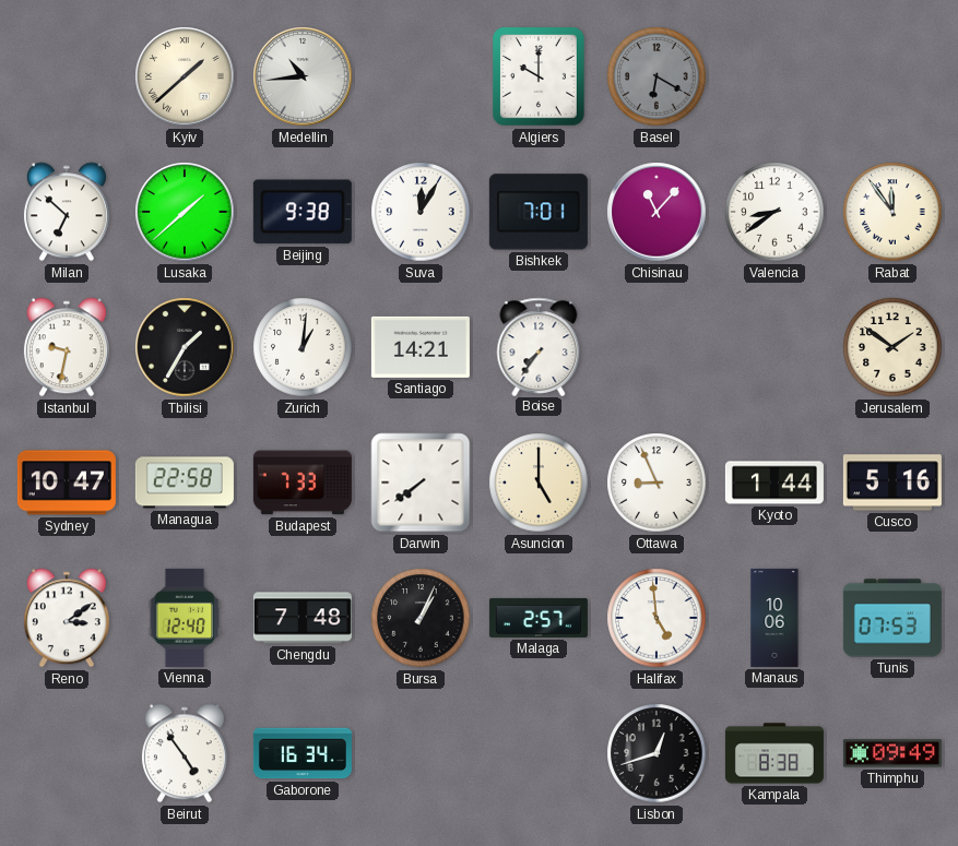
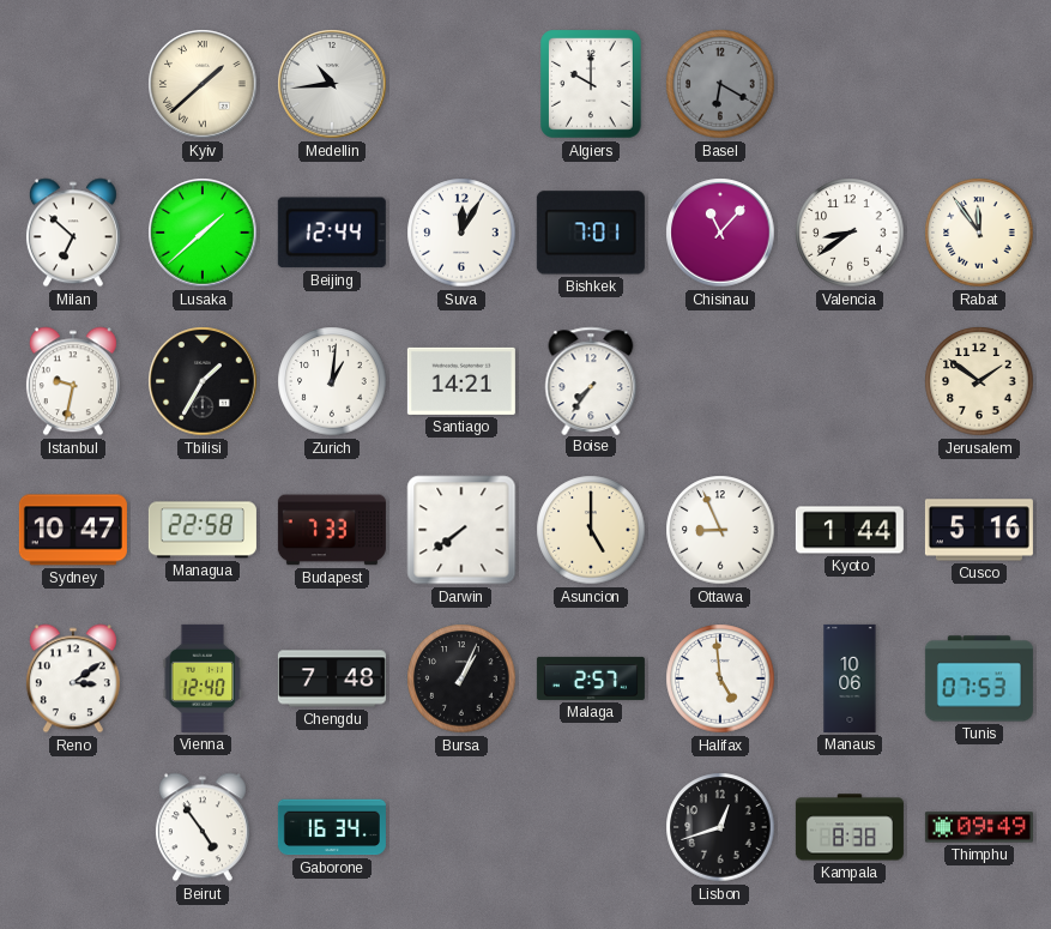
Beijing: 9:38 -> 12:44 (332, 233)
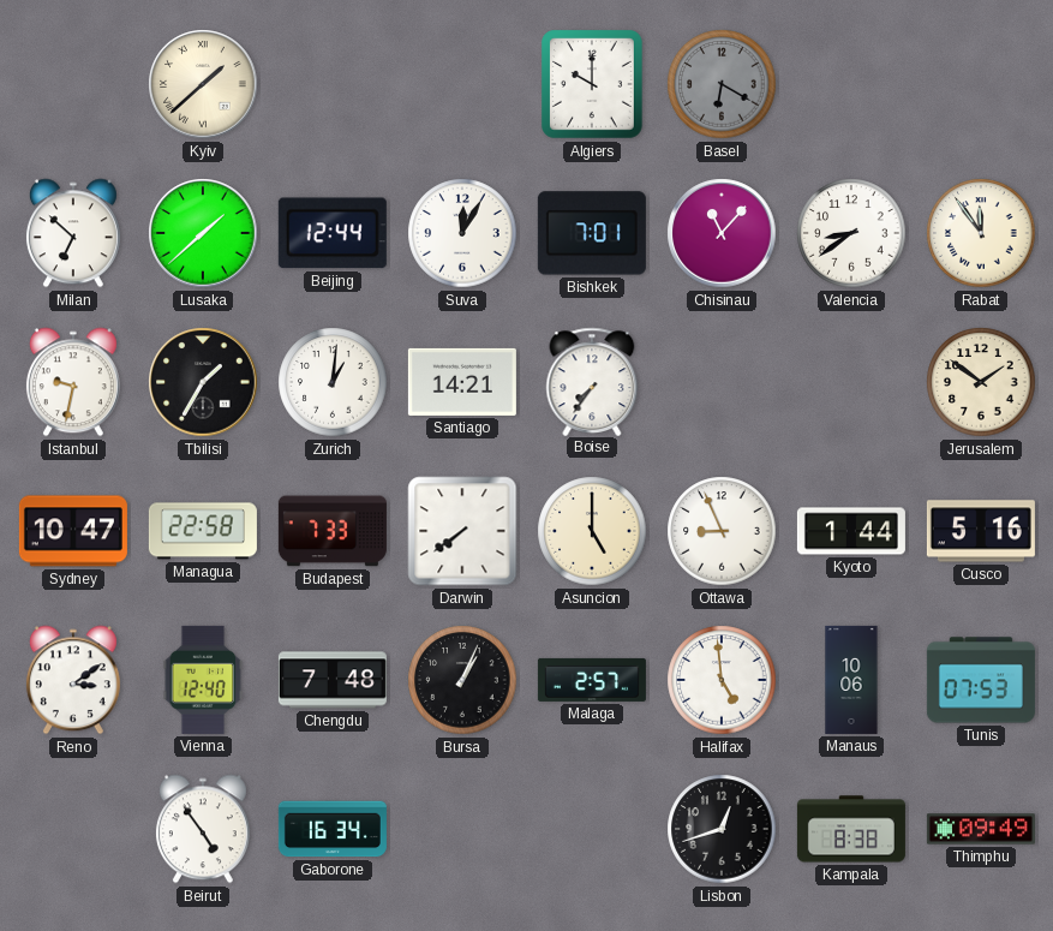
Medellin: 10:44 -> none (332, 84)
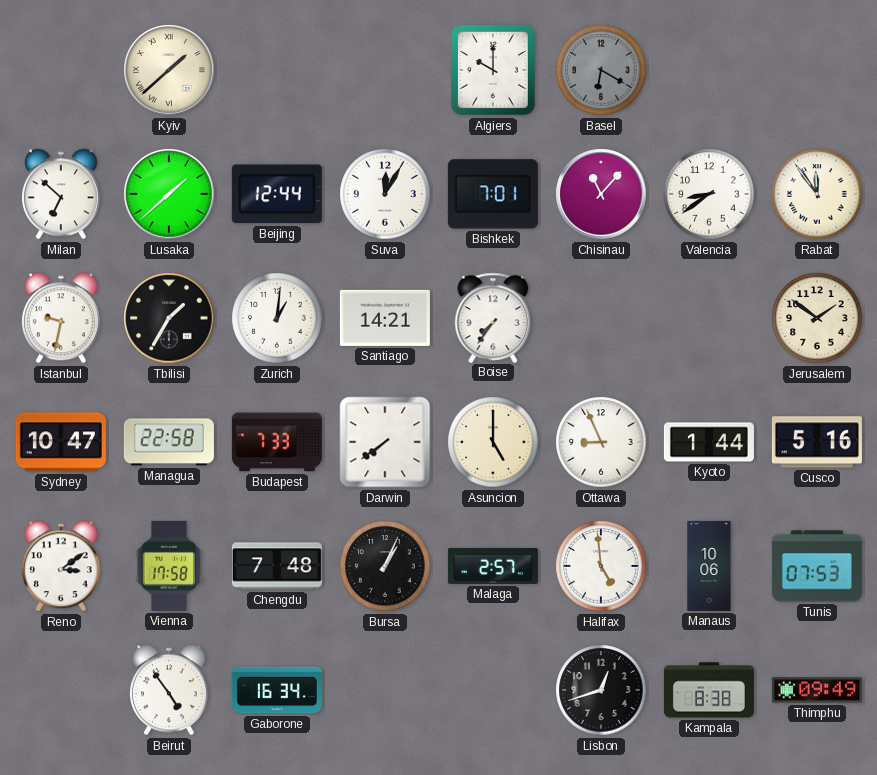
Vienna: 12:40 -> 17:58 (169, 566)
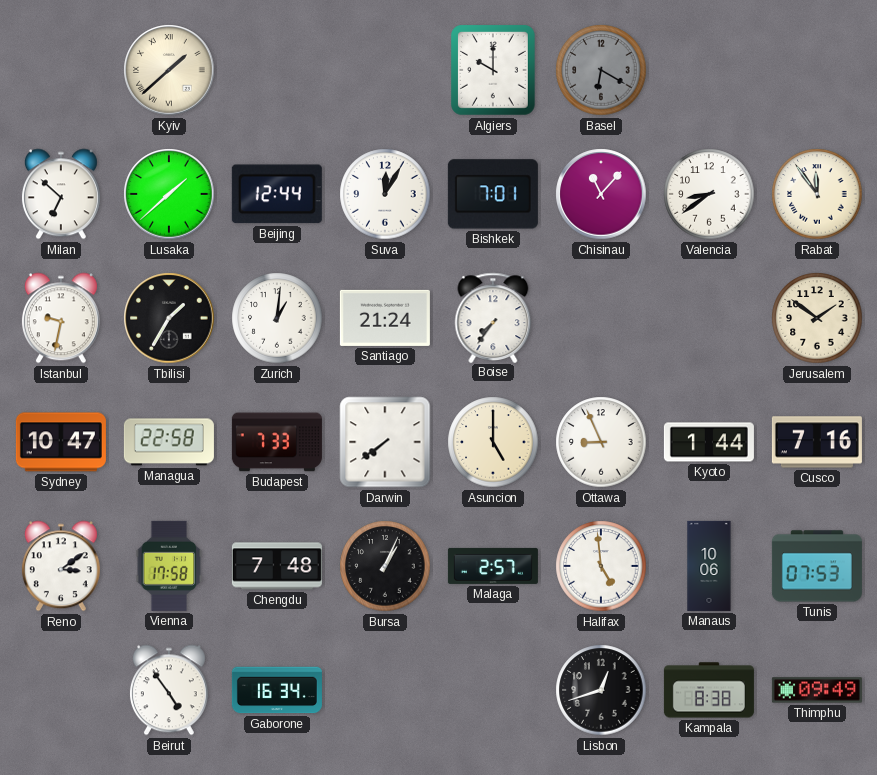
Santiago: 14:21 -> 21:24 (385, 318)
Cusco: 5:16 -> 7:16 (817, 442)
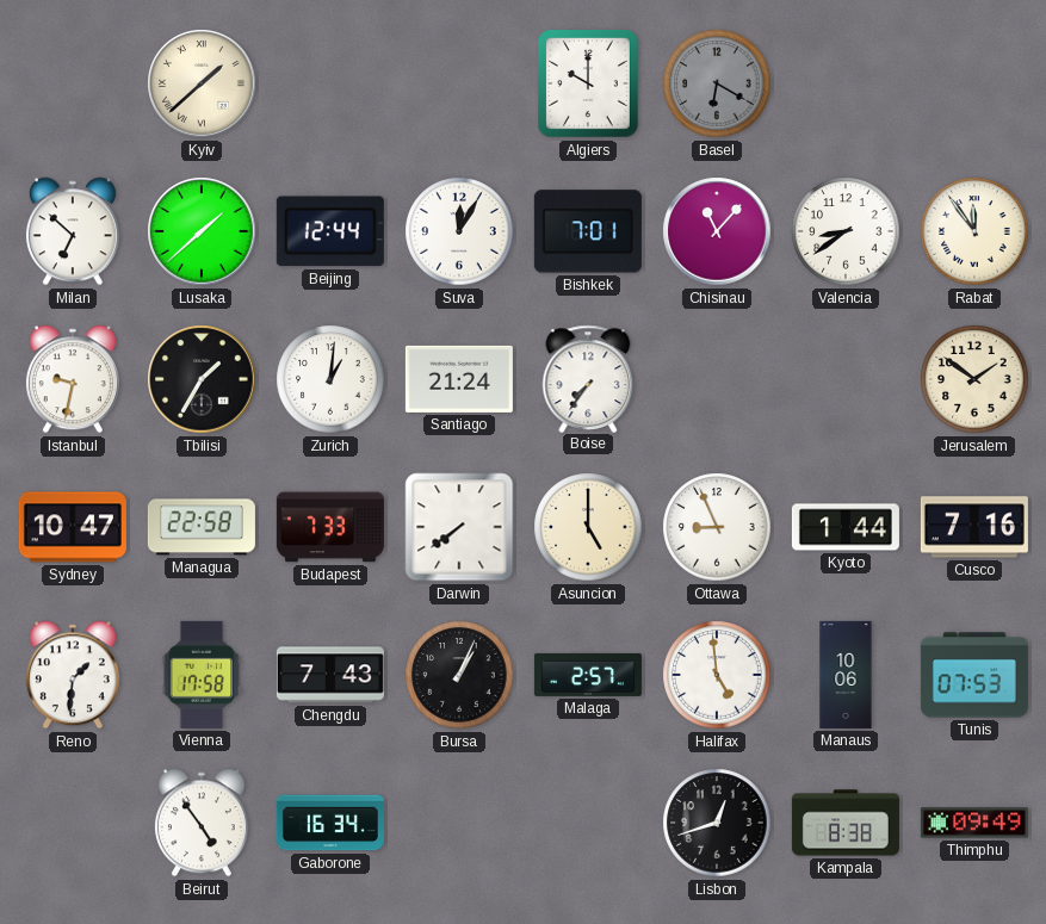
Reno: 3:09 -> 1:31 (73, 675)
Chengdu: 7:48 -> 7:43 (330, 675)
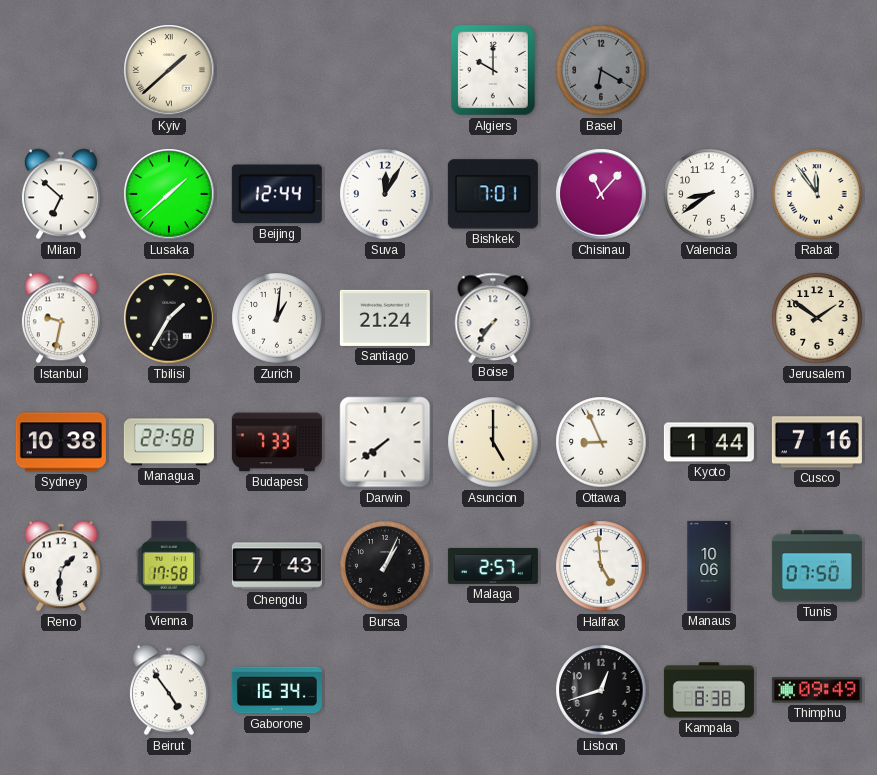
Sydney: 10:47 -> 10:38 (61, 442)
Tunis: 07:53 -> 07:50 (817, 566)
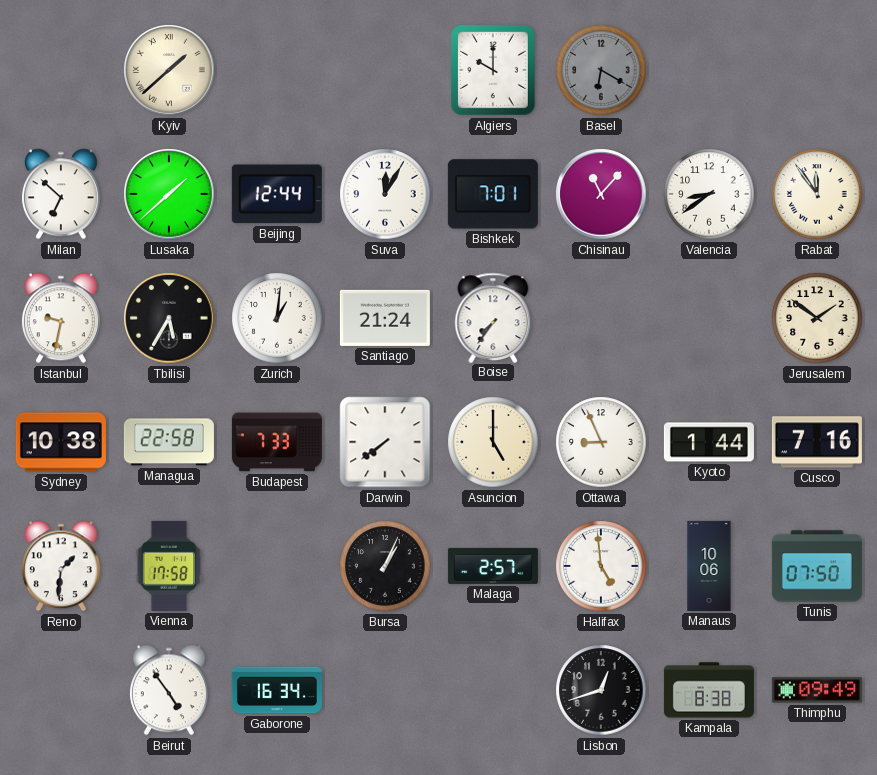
Tbilisi: 1:35 -> 5:35 (169, 318)
Chengdu: 7:43 -> none (277, 566)
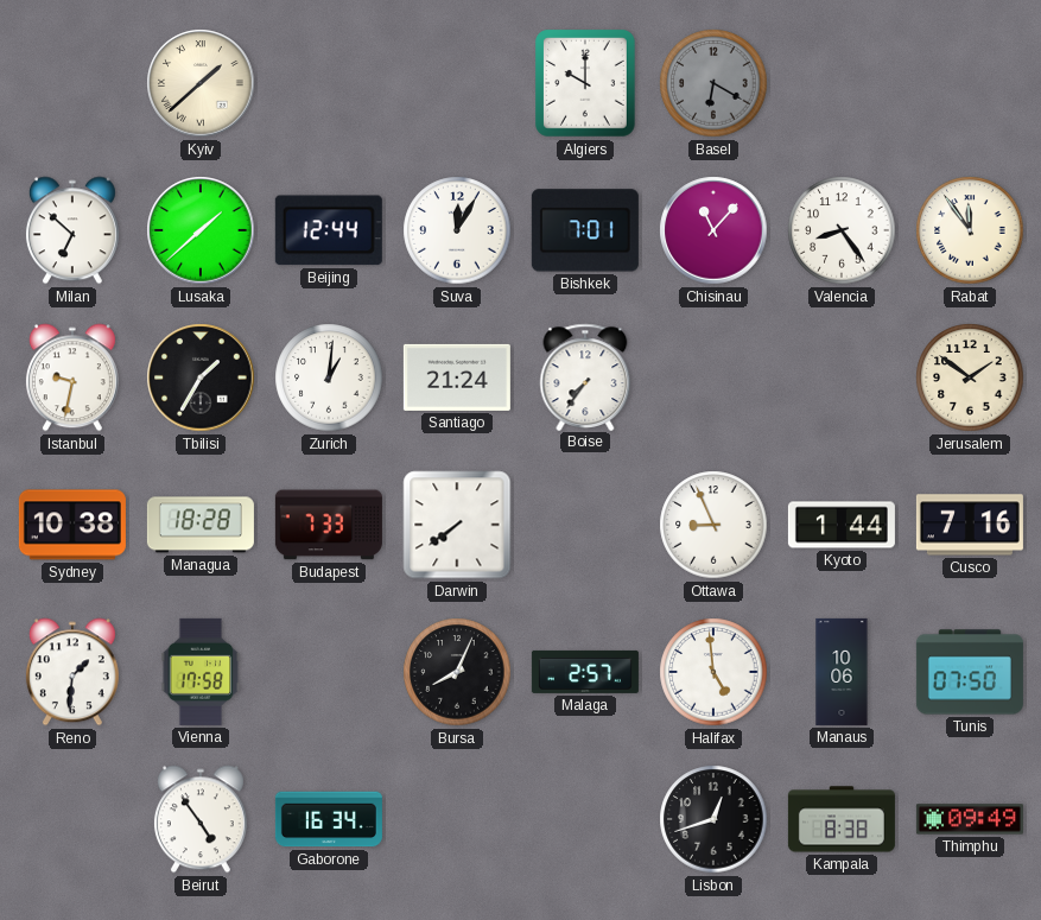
Valencia: 8:39 -> 8:24 (842, 230)
Tbilisi: 5:35 -> 1:35 (201, 377)
Managua: 22:58 -> 18:28 (201, 525)
Asuncion: 5:00 -> none (493, 442)
Bursa: 1:04 -> 8:04 (457, 672)
